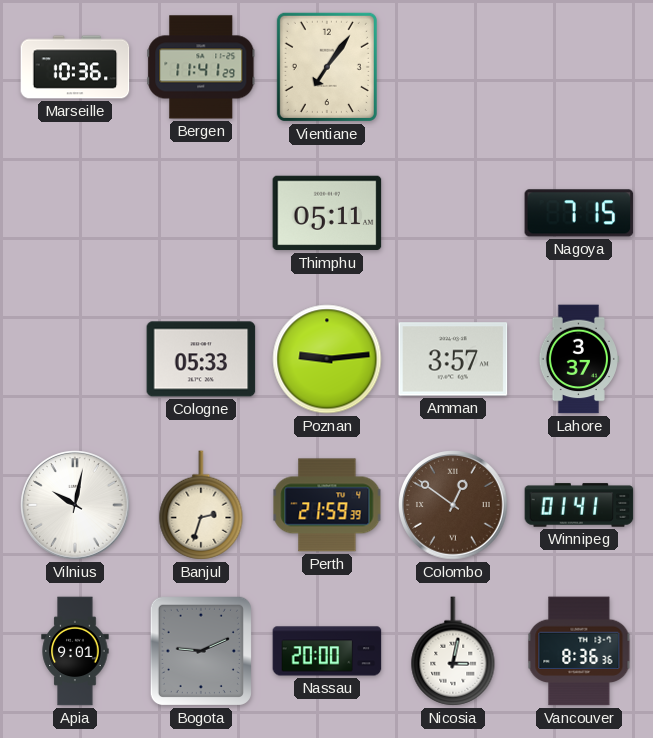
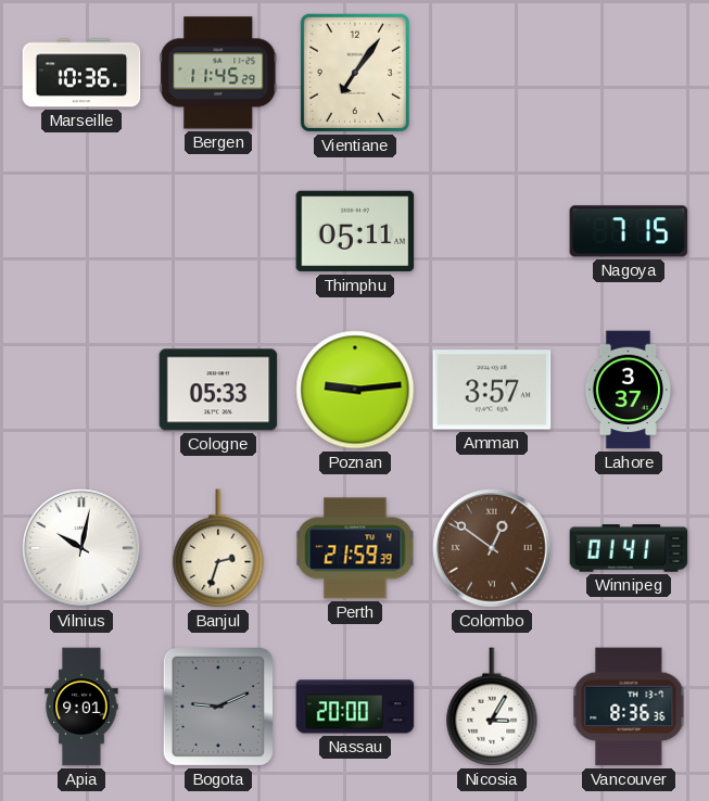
Bergen: 11:41 -> 11:45 (218, 73)
Nicosia: 3:02 -> 3:05 (492, 707)
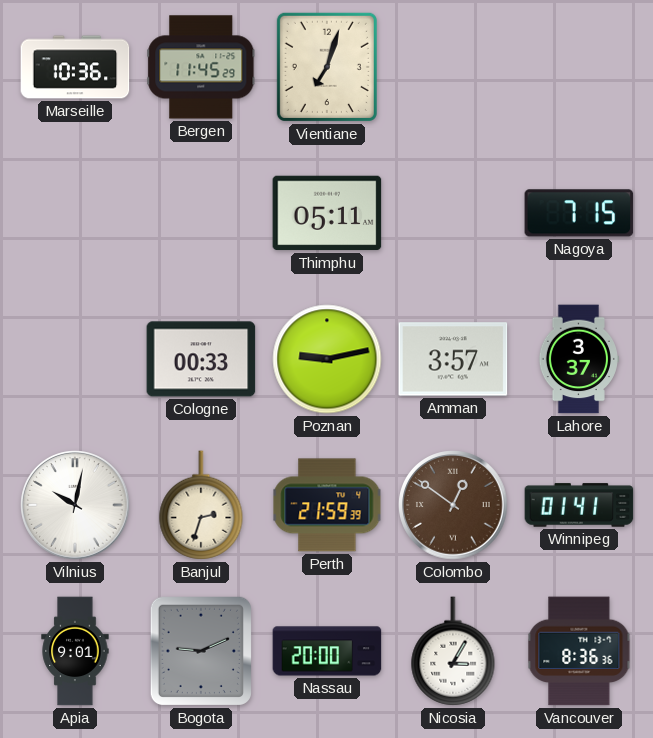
Vientiane: 7:06 -> 7:03 (327, 67)
Cologne: 05:33 -> 00:33 (201, 359)
Poznan: 9:14 -> 9:13 (327, 359)
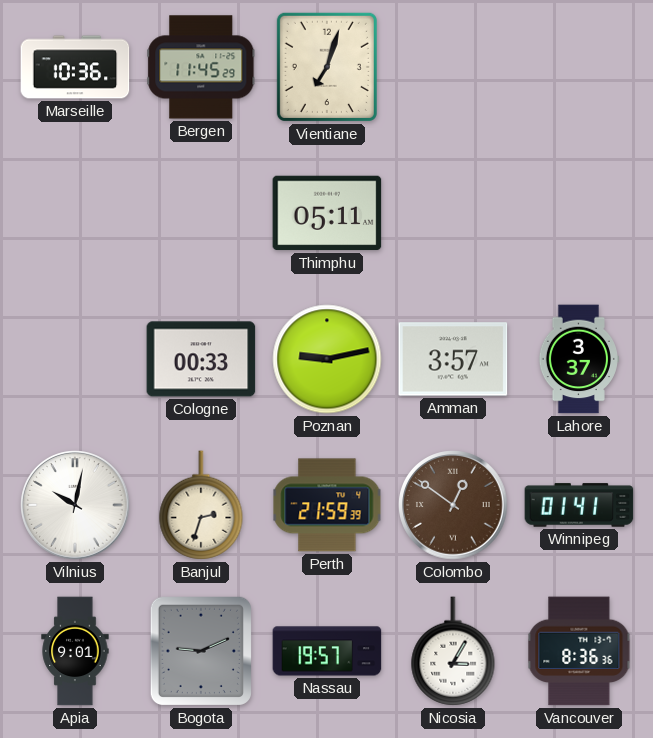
Nagoya: 7:15 -> none (579, 213)
Nassau: 20:00 -> 19:57 (327, 651)
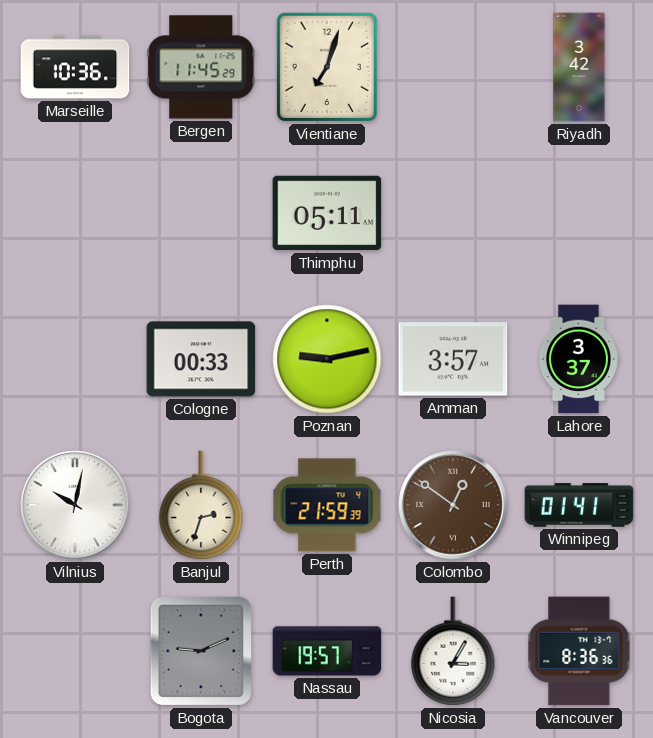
Riyadh: none -> 3:42 (579, 67)
Apia: 9:01 -> none (75, 651)
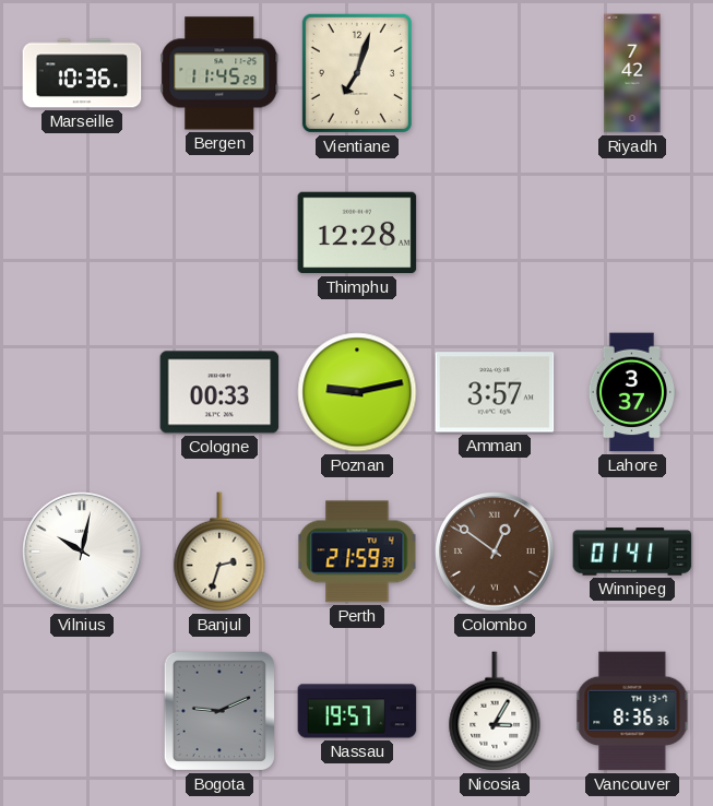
Riyadh: 3:42 -> 7:42 (632, 73)
Thimphu: 05:11 -> 12:28 (357, 233)
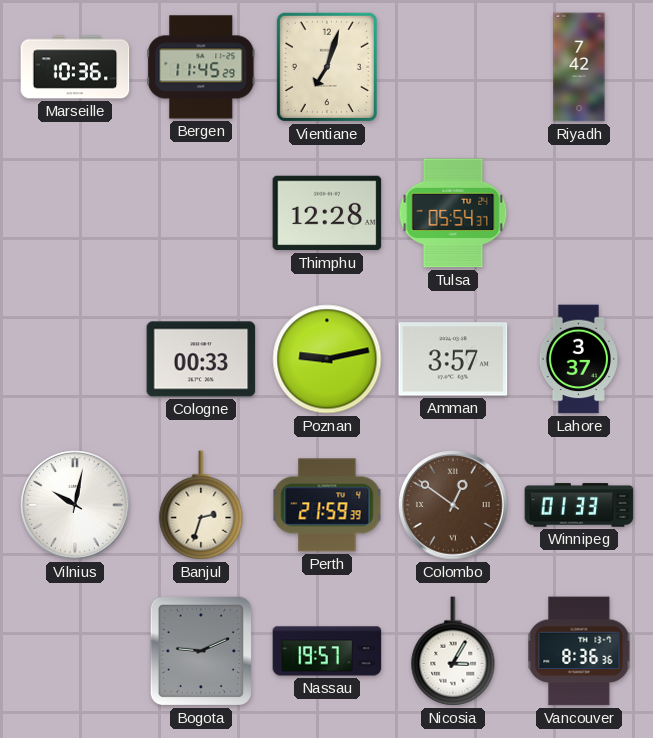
Tulsa: none -> 05:54 (453, 213)
Winnipeg: 01:41 -> 01:33 (579, 505)
